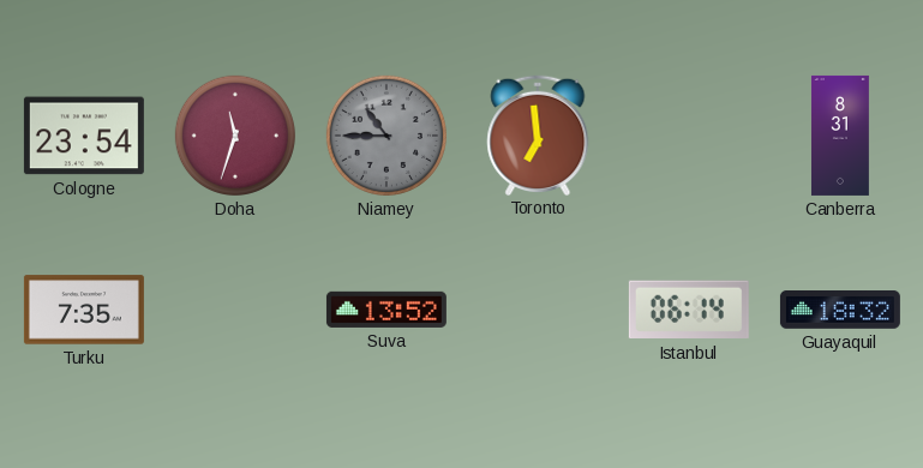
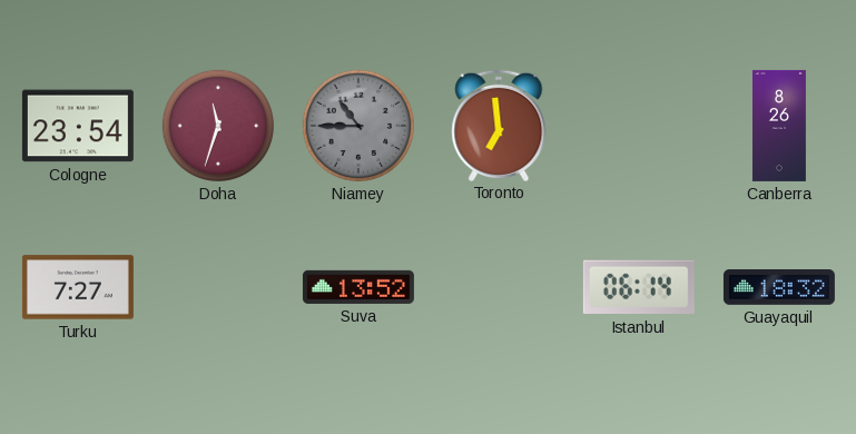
Canberra: 8:31 -> 8:26 (779, 126)
Turku: 7:35 -> 7:27 (78, 287)
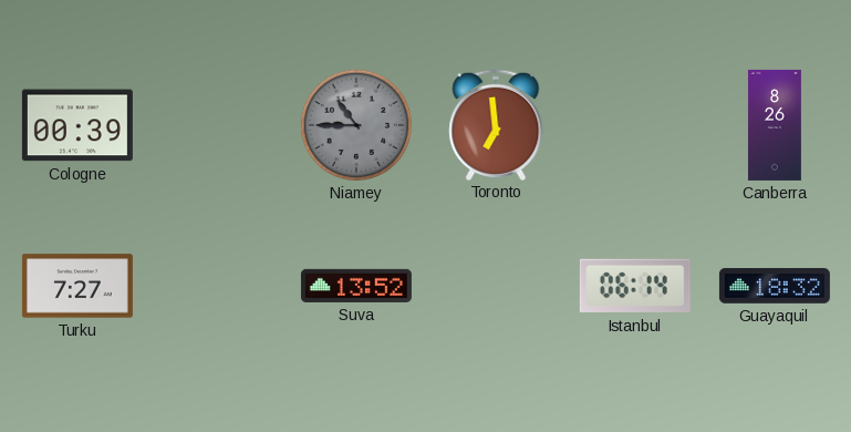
Cologne: 23:54 -> 00:39 (77, 125)
Doha: 11:33 -> none (218, 126)
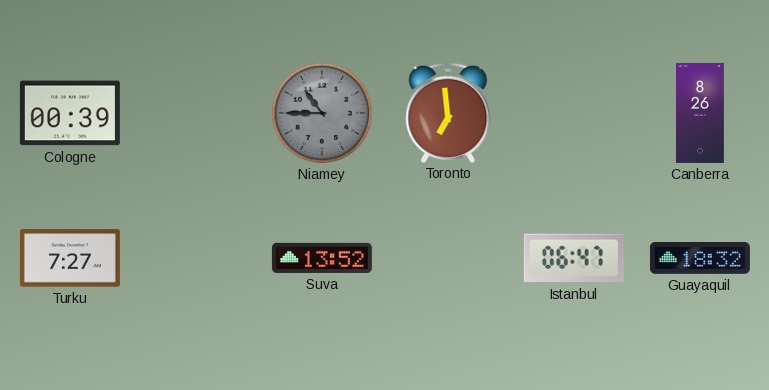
Istanbul: 06:14 -> 06:47 (574, 258)
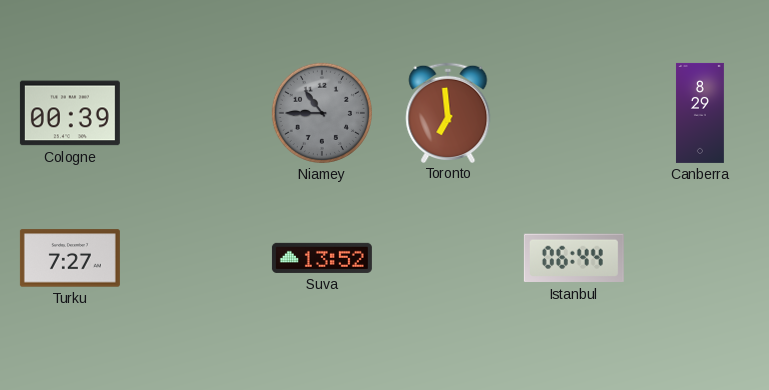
Canberra: 8:26 -> 8:29 (700, 113)
Istanbul: 06:47 -> 06:44 (574, 258)
Guayaquil: 18:32 -> none (700, 258)
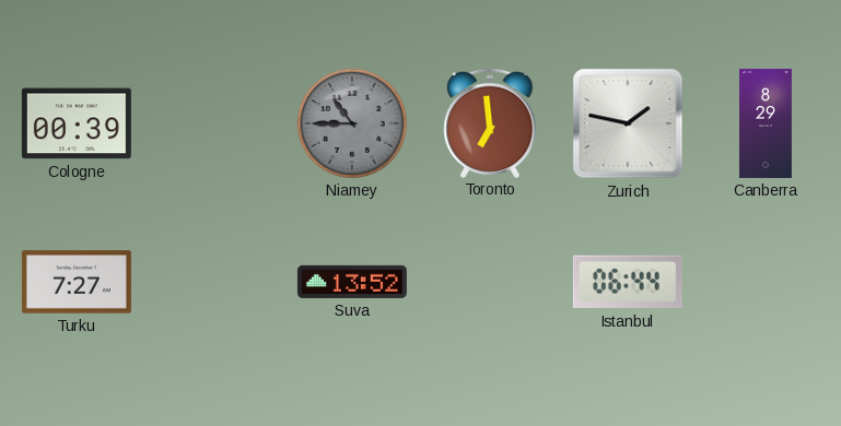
Zurich: none -> 1:47 (628, 123)
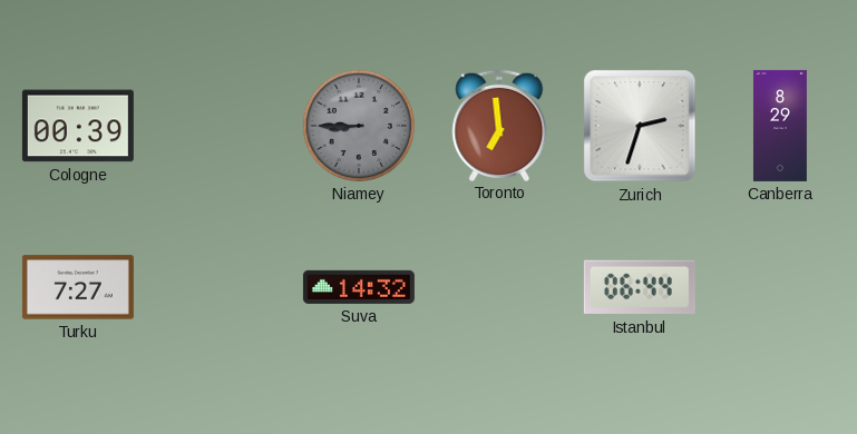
Niamey: 10:45 -> 8:45 (359, 126)
Zurich: 1:47 -> 2:33 (640, 126)
Suva: 13:52 -> 14:32 (359, 287)
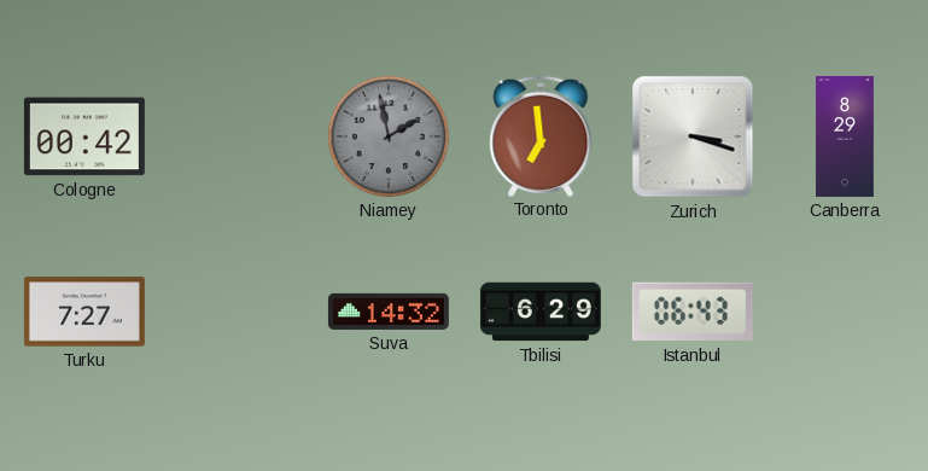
Cologne: 00:39 -> 00:42 (84, 136)
Niamey: 8:45 -> 1:58 (389, 136)
Zurich: 2:33 -> 3:18 (693, 136)
Tbilisi: none -> 6:29 (541, 312)
Istanbul: 06:44 -> 06:43 (693, 312)
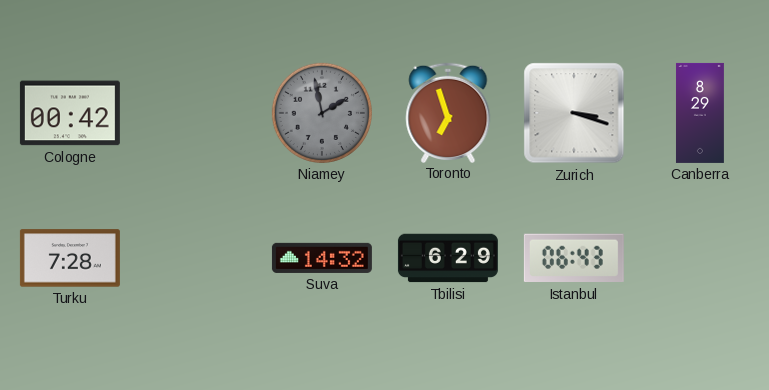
Toronto: 6:59 -> 6:57 (448, 112)
Turku: 7:27 -> 7:28 (70, 258)
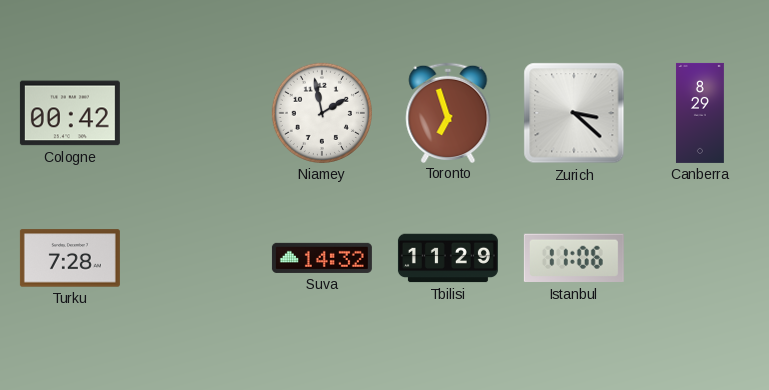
Niamey dial: grey -> white (322, 113)
Zurich: 3:18 -> 3:22 (574, 113)
Tbilisi: 6:29 -> 11:29 (448, 258)
Istanbul: 06:43 -> 11:06 (574, 258)
